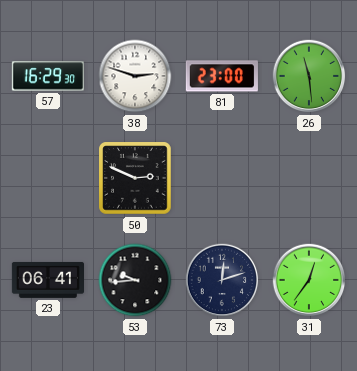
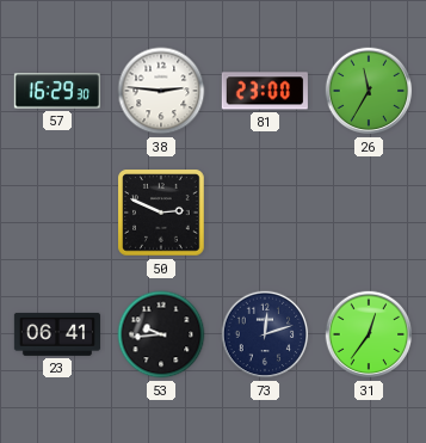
38: 2:48 -> 2:46 (161, 91)
26: 11:29 -> 11:35 (369, 91)
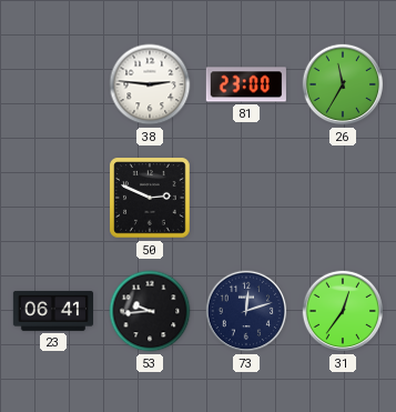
57: 16:29 -> none (57, 91)
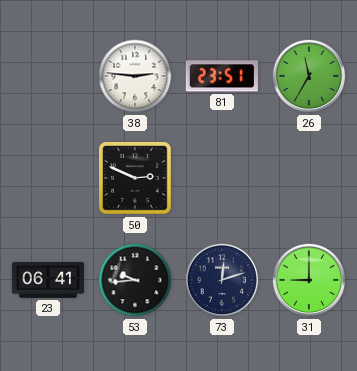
81: 23:00 -> 23:51 (222, 76)
31: 12:36 -> 9:00 (309, 280)
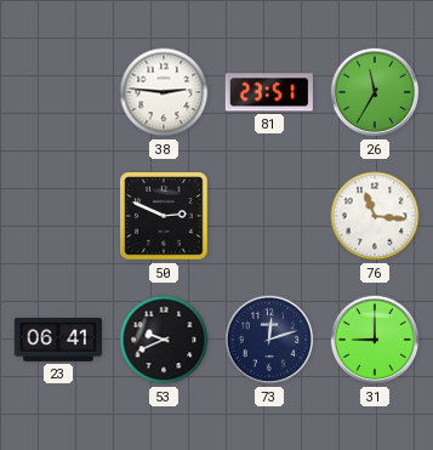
76: none -> 11:16 (375, 216)
53: 9:44 -> 9:41 (164, 340)
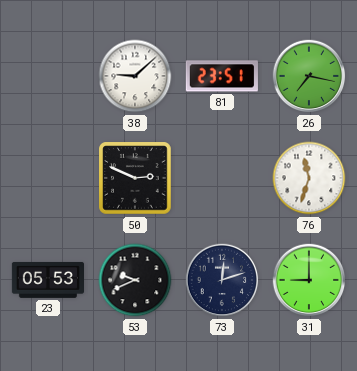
38: 2:46 -> 9:08 (135, 76)
26: 11:35 -> 7:17 (309, 76)
76: 11:16 -> 11:33 (309, 178)
23: 06:41 -> 05:53 (47, 280)
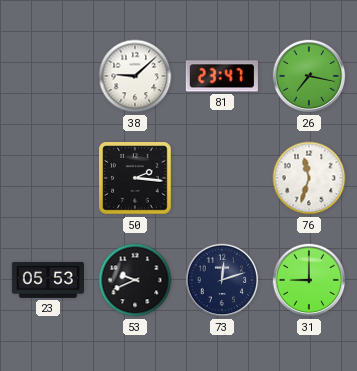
81: 23:51 -> 23:47 (222, 76)
50: 2:49 -> 2:16 (135, 178)
